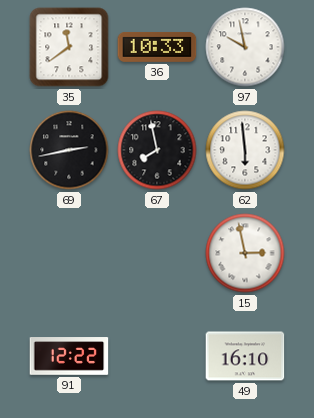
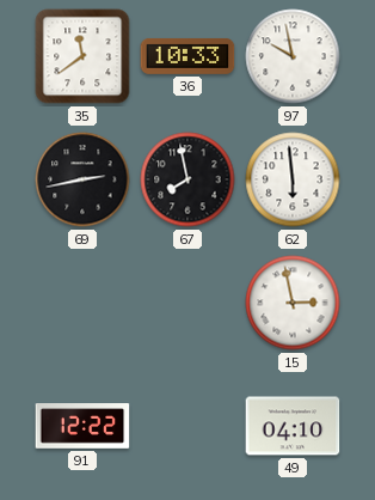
49: 16:10 -> 04:10 (293, 426)
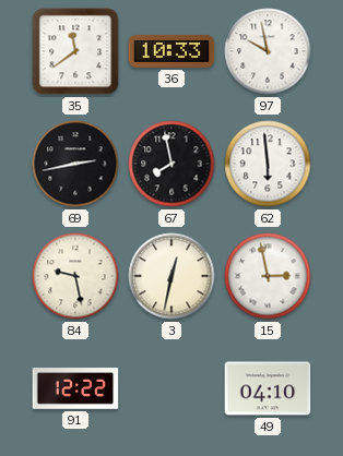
84: none -> 9:28 (75, 276)
3: none -> 12:32 (171, 276)
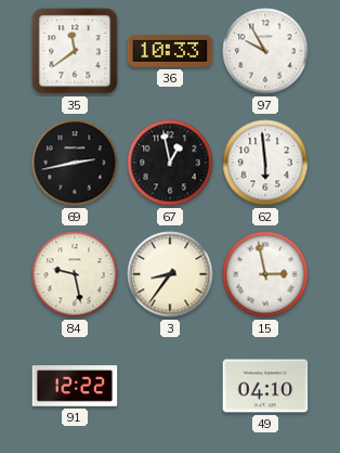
97: 9:58 -> 9:55 (265, 51)
67: 7:58 -> 12:58 (170, 163)
3: 12:32 -> 8:36 (170, 274)
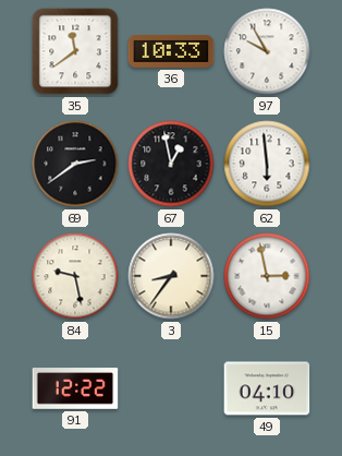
69: 2:43 -> 2:39 (75, 164)
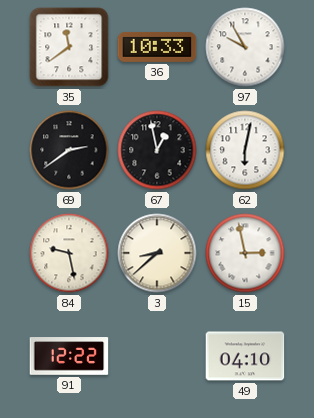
62: 5:59 -> 6:02 (245, 150)
3: 8:36 -> 8:38 (157, 253)
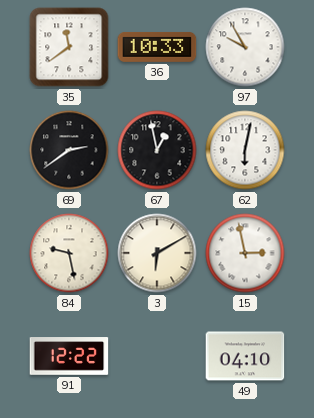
3: 8:38 -> 6:10 (157, 253)
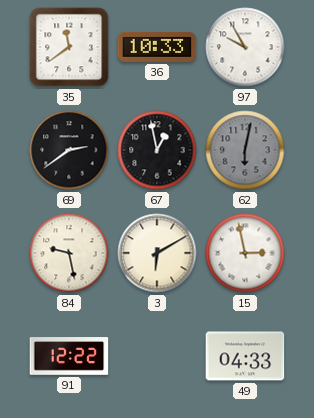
62 dial: white -> grey (245, 150)
49: 04:10 -> 04:33 (245, 356)
